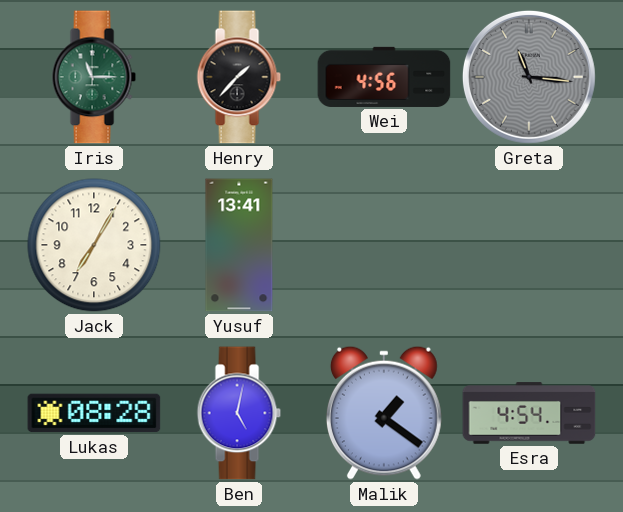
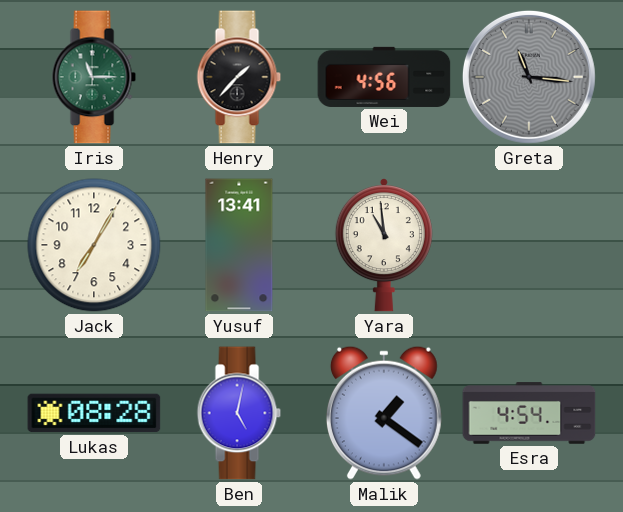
Yara: none -> 10:59 (384, 246)
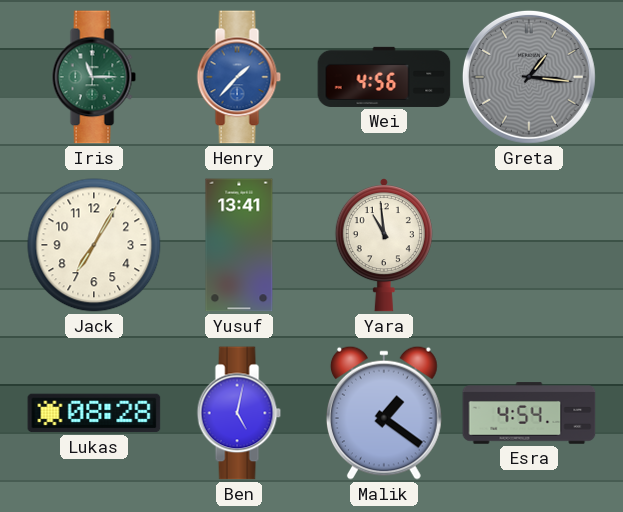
Henry dial: black -> blue (239, 77)
Greta: 11:16 -> 1:16 (529, 77)
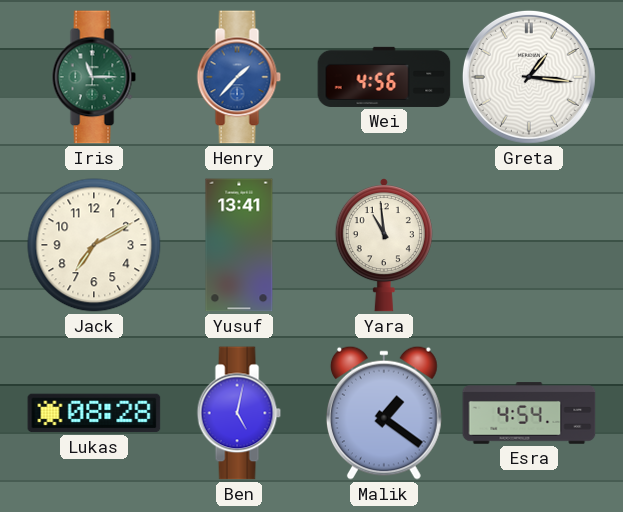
Greta dial: grey -> white (529, 77)
Jack: 7:05 -> 7:10 (94, 245)
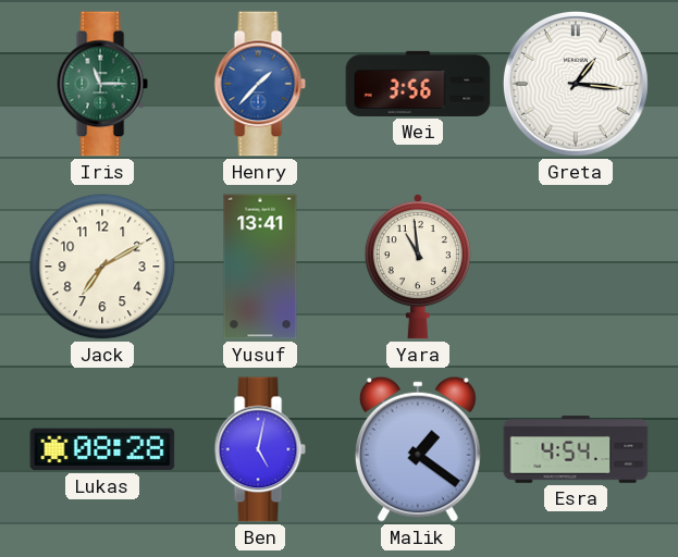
Wei: 4:56 -> 3:56 (418, 84)
